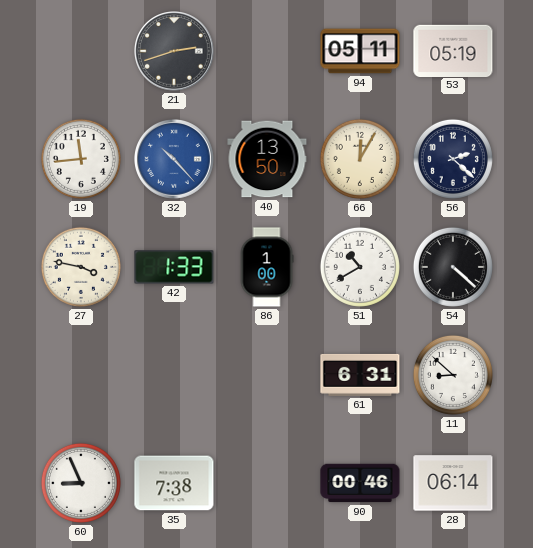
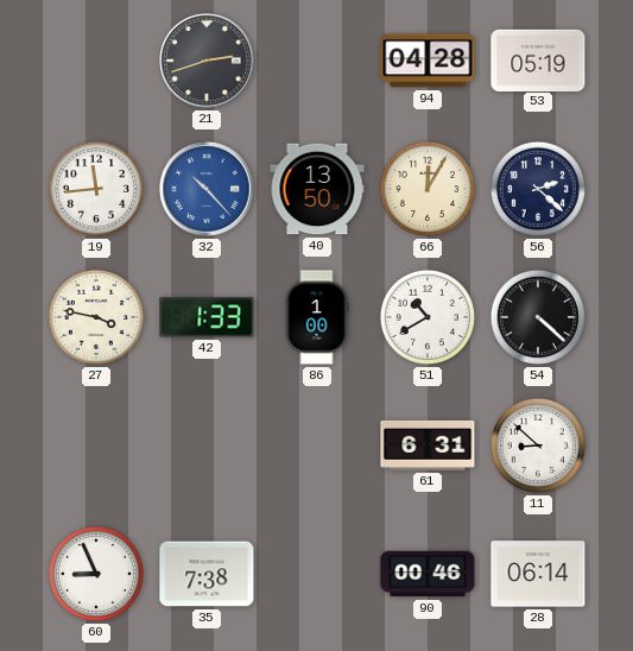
94: 05:11 -> 04:28 (428, 61)
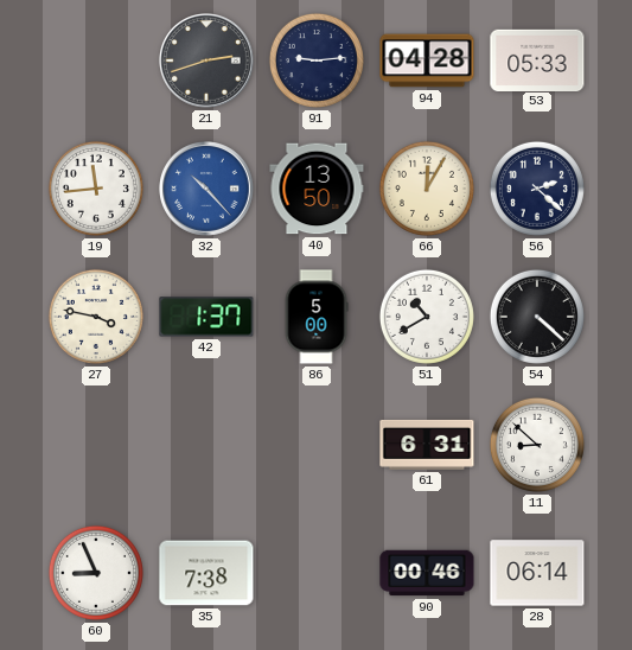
91: none -> 9:14 (317, 60)
53: 05:19 -> 05:33 (537, 59)
42: 1:33 -> 1:37 (206, 317)
86: 1:00 -> 5:00 (317, 317)
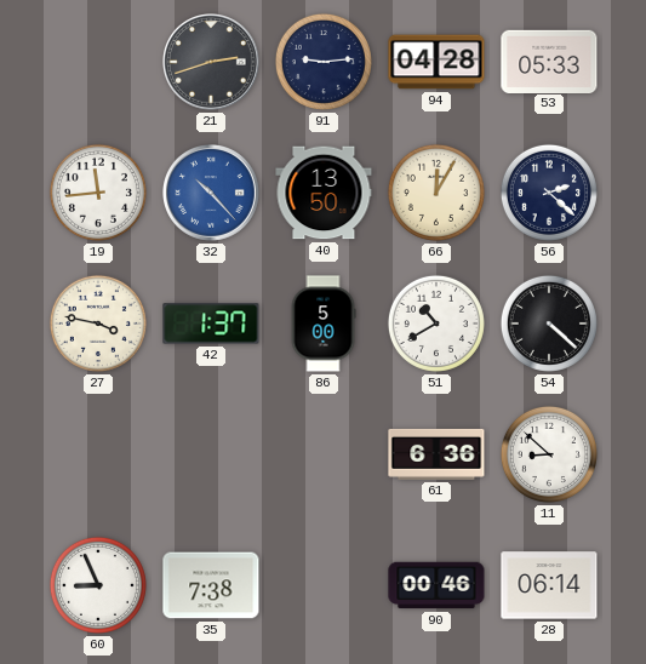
61: 6:31 -> 6:36 (436, 454)
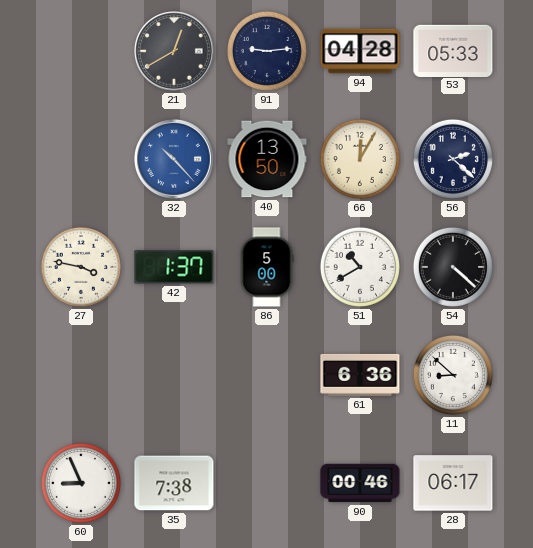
21: 2:42 -> 12:40 (175, 52)
19: 11:44 -> none (98, 193)
28: 06:14 -> 06:17 (453, 483)
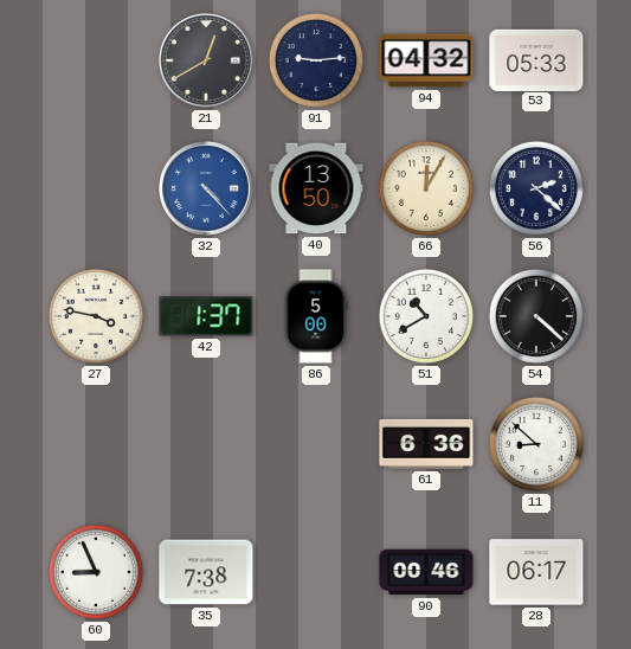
94: 04:28 -> 04:32 (426, 60)
32: 10:23 -> 4:23 (207, 189)
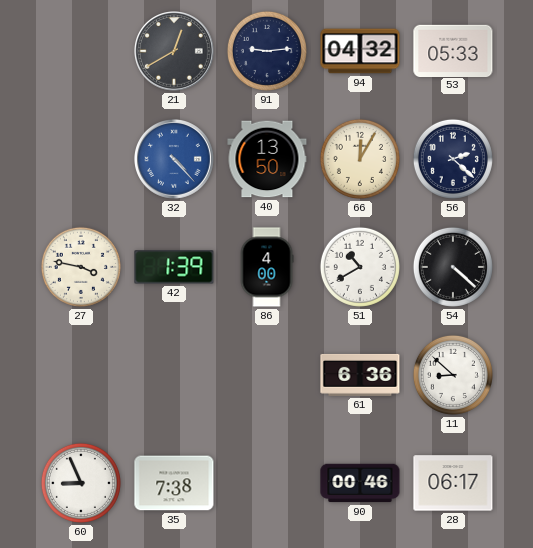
42: 1:37 -> 1:39 (174, 267)
86: 5:00 -> 4:00 (267, 267)
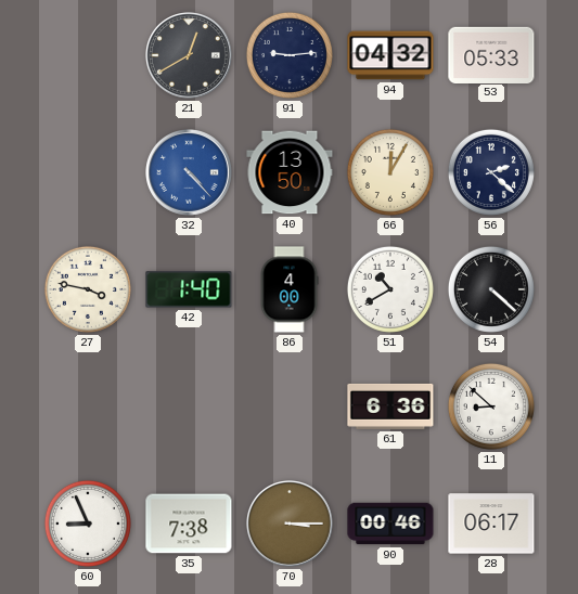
42: 1:39 -> 1:40 (189, 289)
70: none -> 3:15 (291, 525)
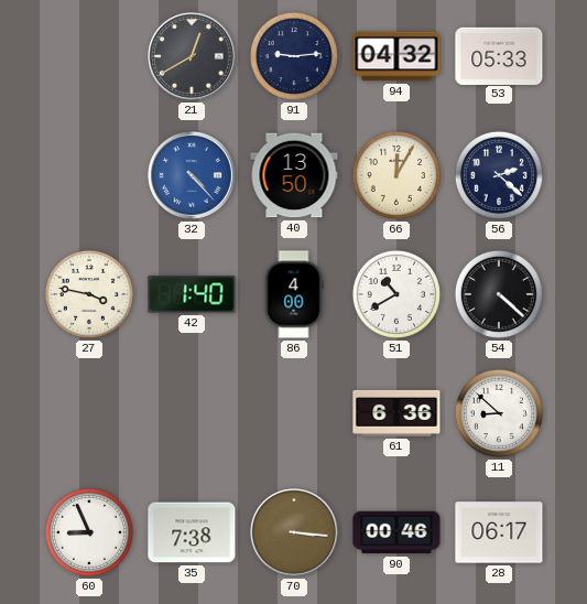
70: 3:15 -> 3:16 (295, 533)
